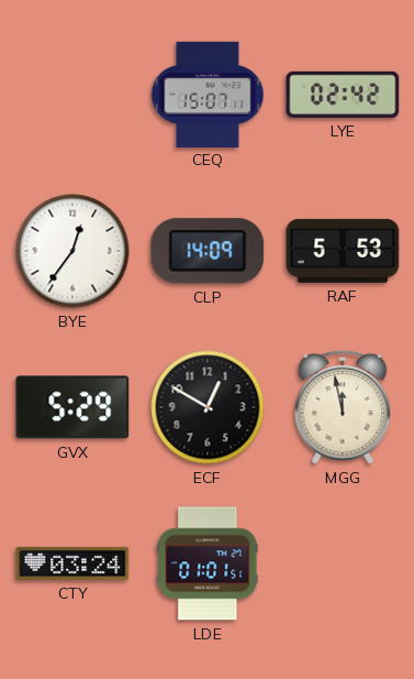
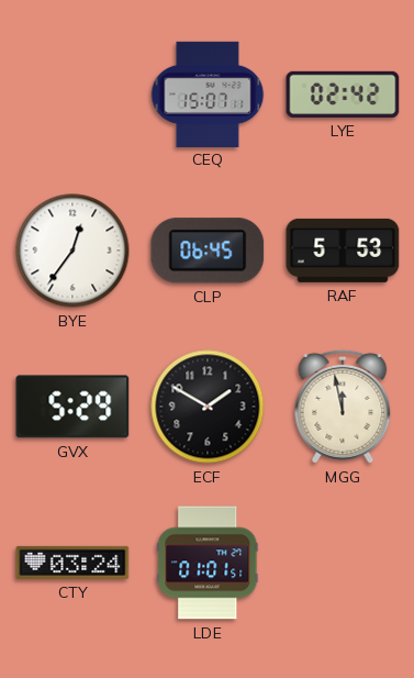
CLP: 14:09 -> 06:45 (208, 251)
ECF: 12:50 -> 1:50 (208, 407)
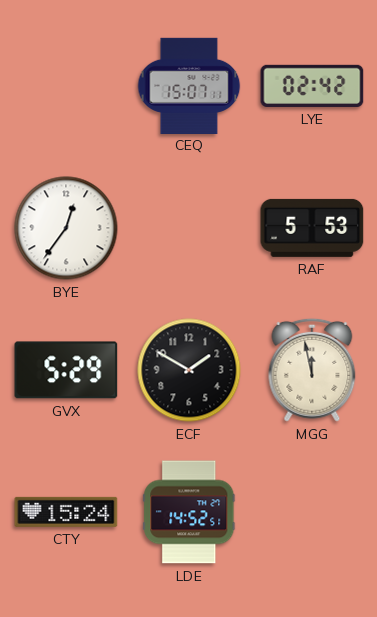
CLP: 06:45 -> none (208, 251)
CTY: 03:24 -> 15:24 (66, 512)
LDE: 01:01 -> 14:52 (189, 512)
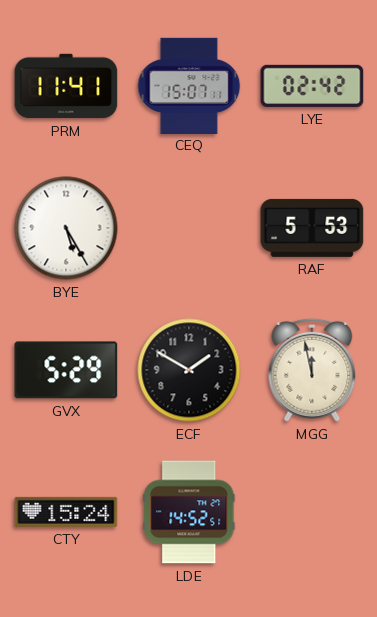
PRM: none -> 11:41 (66, 86)
BYE: 12:36 -> 5:25 (66, 228)
